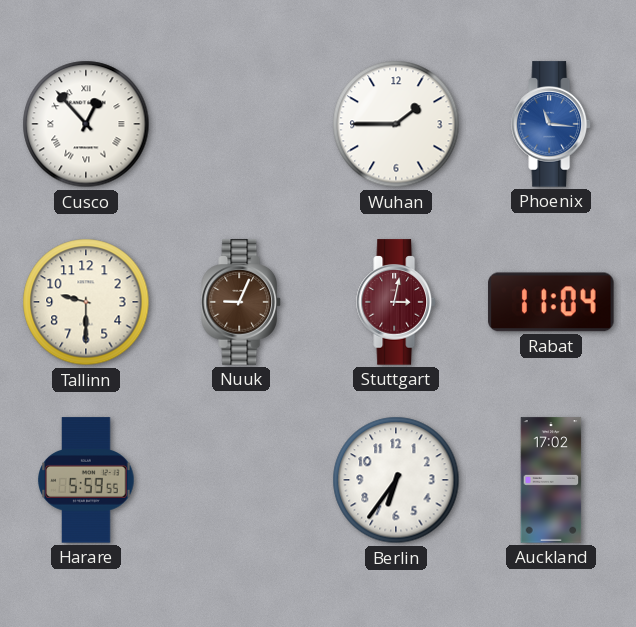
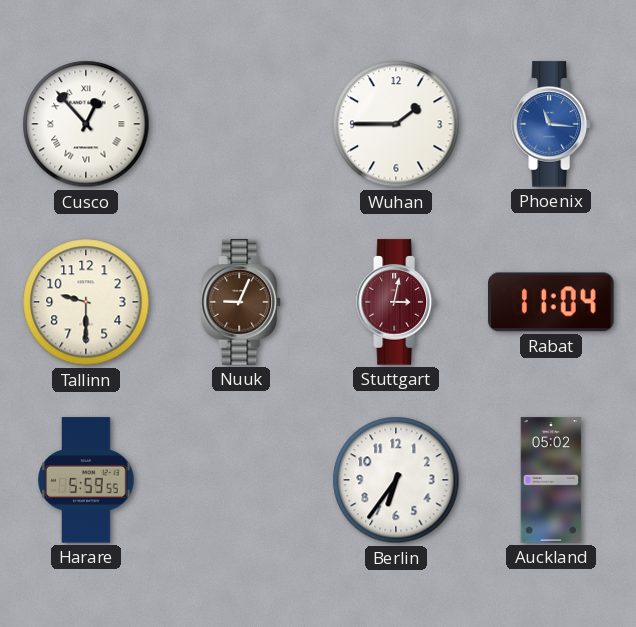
Auckland: 17:02 -> 05:02 (551, 480)
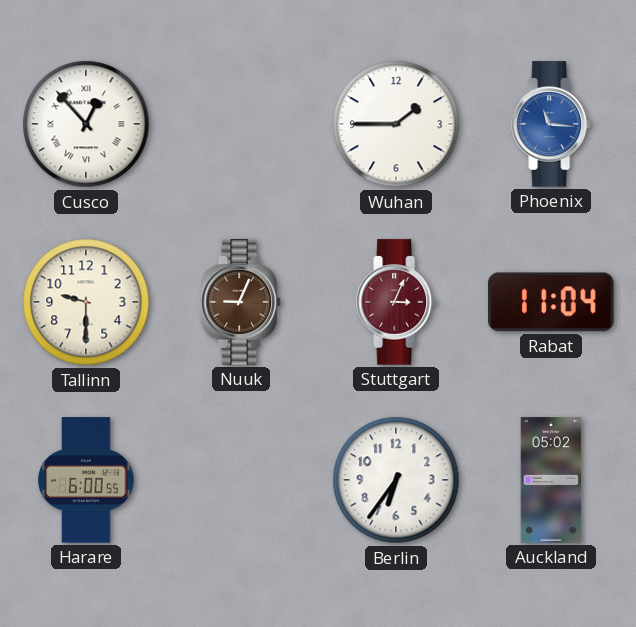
Stuttgart: 3:02 -> 3:04 (396, 302)
Harare: 5:59 -> 6:00 (86, 480)
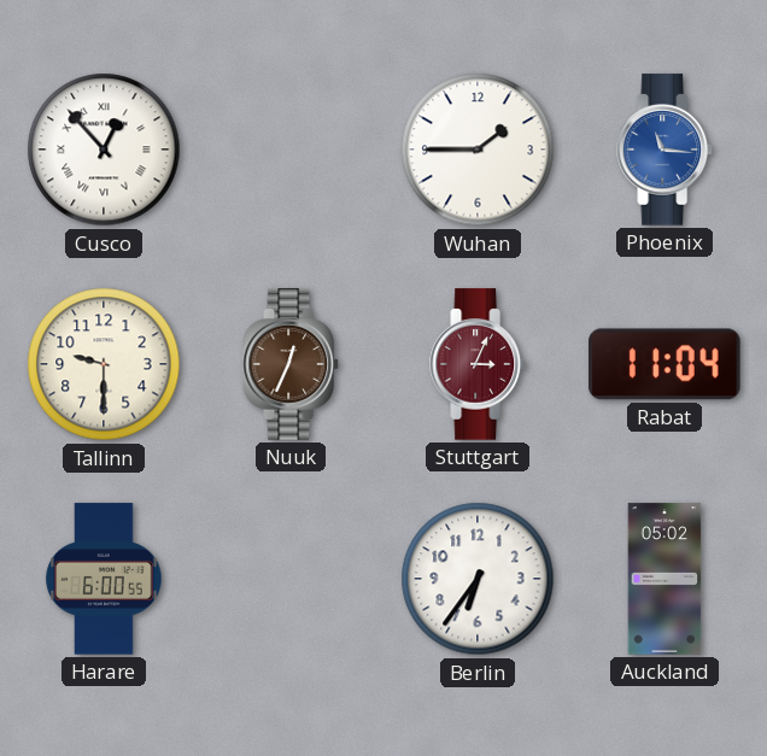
Nuuk: 9:04 -> 12:34 (291, 364)
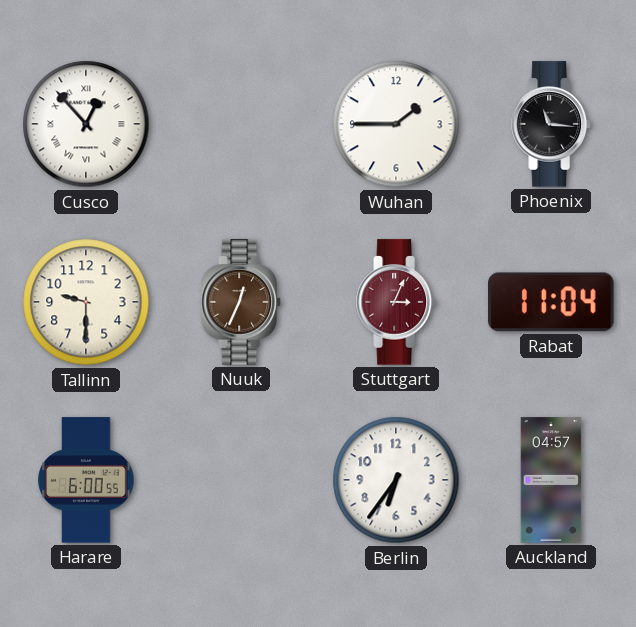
Phoenix dial: blue -> black (551, 124)
Auckland: 05:02 -> 04:57 (551, 480)
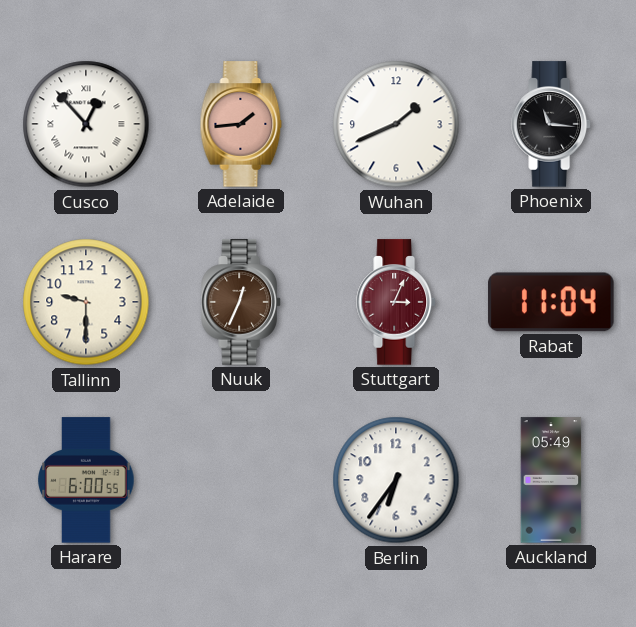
Adelaide: none -> 1:44 (241, 124)
Wuhan: 1:45 -> 1:41 (396, 124)
Auckland: 04:57 -> 05:49 (551, 480)
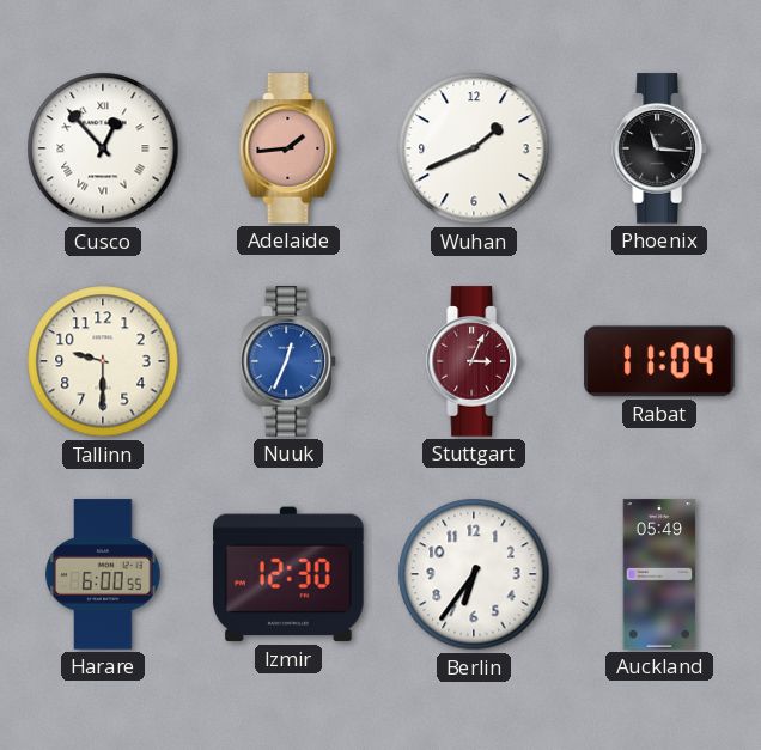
Nuuk dial: brown -> blue (288, 361)
Izmir: none -> 12:30 (288, 574)
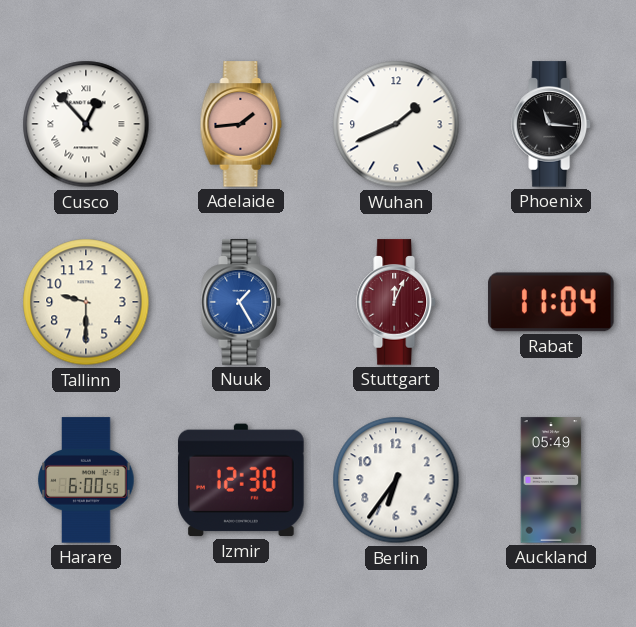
Nuuk: 12:34 -> 1:25 (241, 302)
Stuttgart: 3:04 -> 12:04 (396, 302)
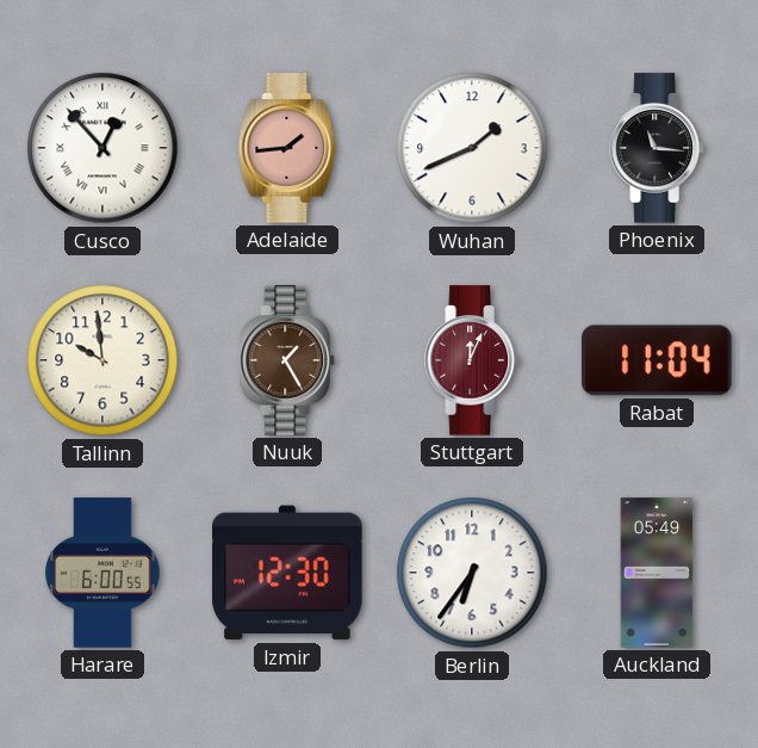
Tallinn: 9:30 -> 9:59 (102, 360)
Nuuk dial: blue -> brown (287, 360)
